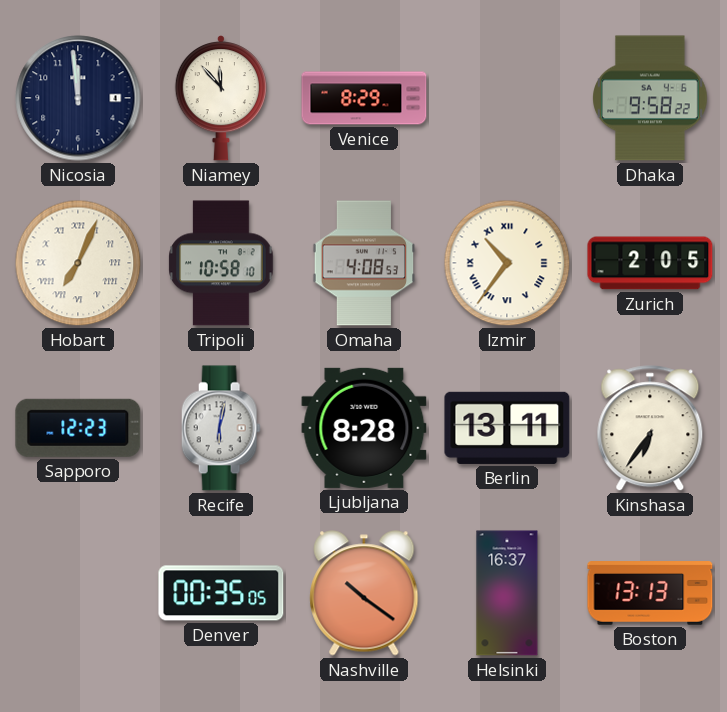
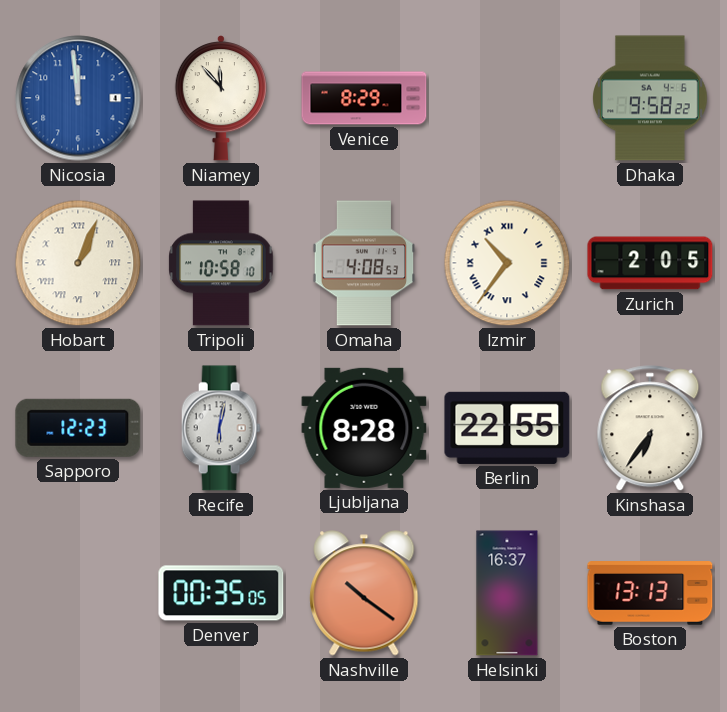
Nicosia dial: navy -> blue (78, 98)
Hobart: 7:04 -> 1:04 (78, 263)
Berlin: 13:11 -> 22:55 (507, 428)
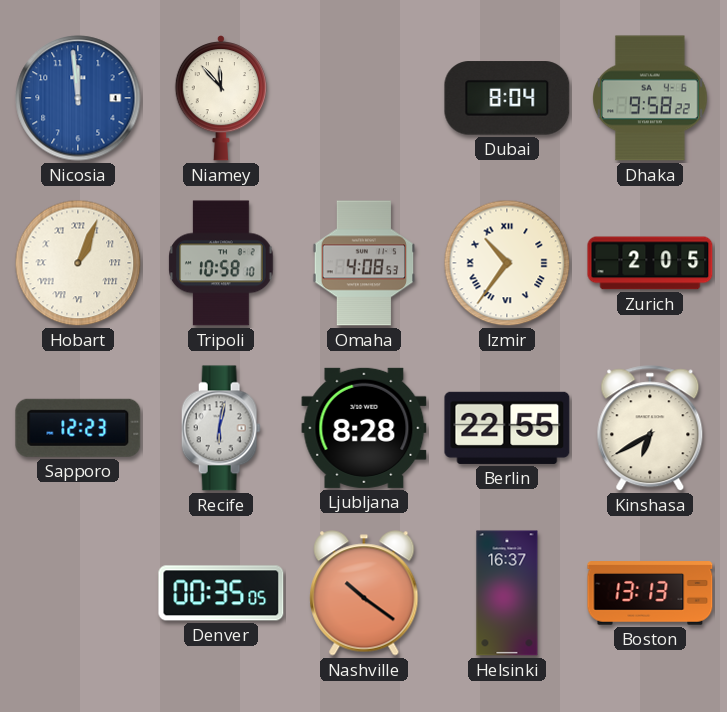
Venice: 8:29 -> none (364, 98)
Dubai: none -> 8:04 (507, 98)
Kinshasa: 6:36 -> 6:40 (650, 429)
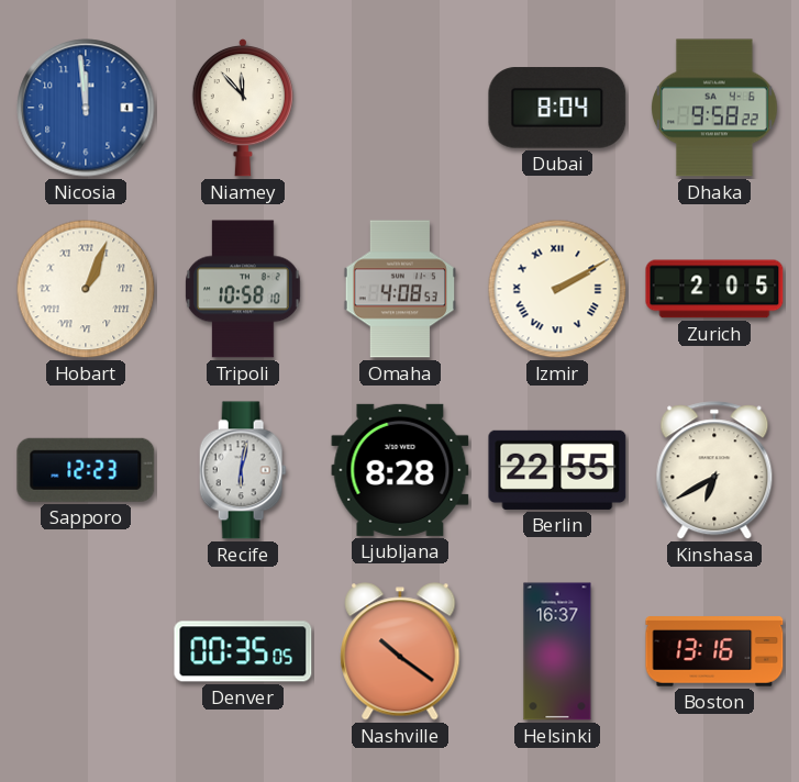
Izmir: 10:36 -> 2:10 (557, 289)
Boston: 13:13 -> 13:16 (714, 651)
